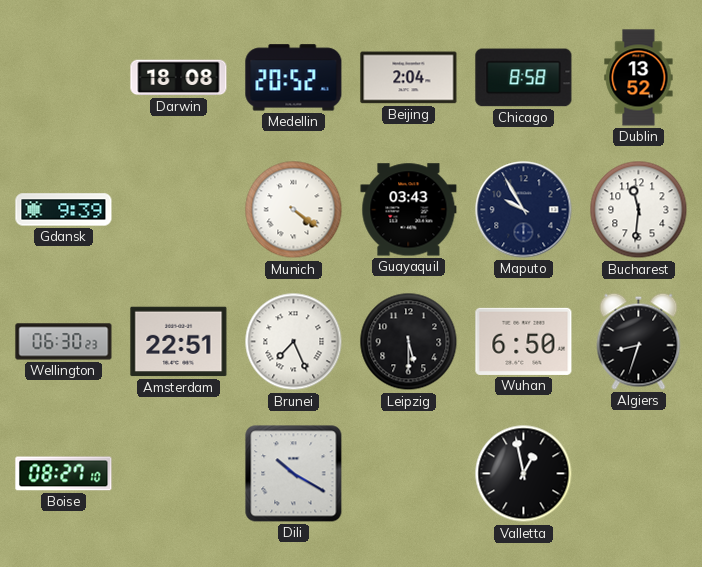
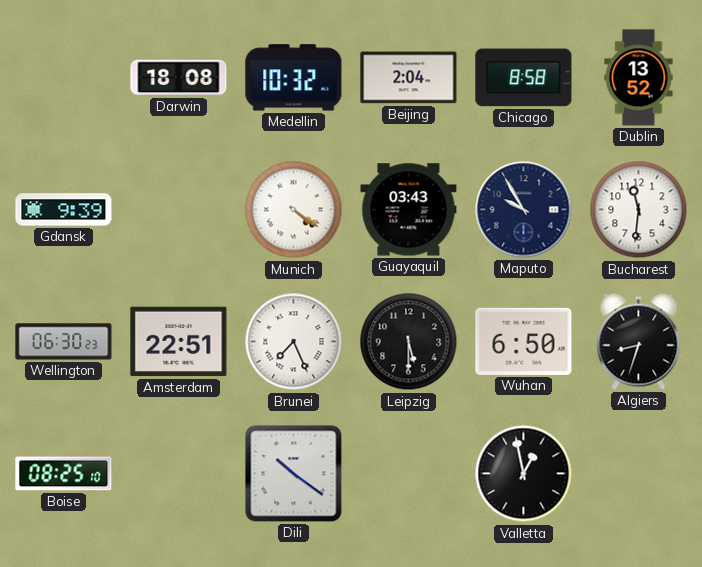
Medellin: 20:52 -> 10:32 (294, 78)
Boise: 08:27 -> 08:25 (64, 474)
Dili: 10:20 -> 10:21 (294, 474)
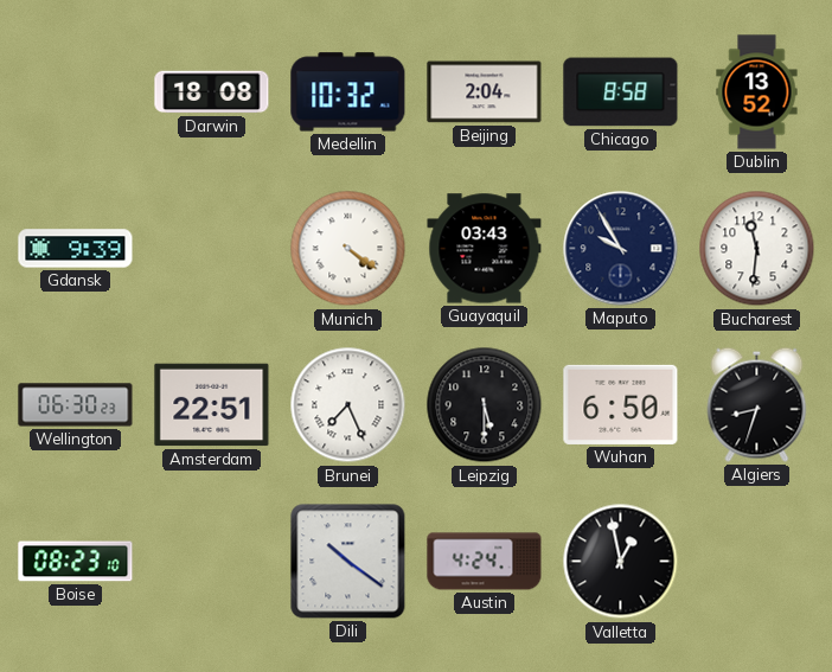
Boise: 08:25 -> 08:23 (76, 562)
Austin: none -> 4:24 (485, 562)
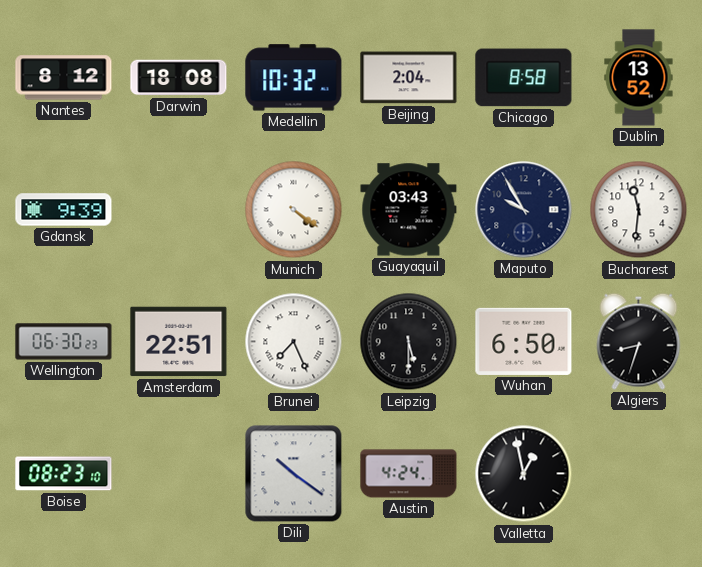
Nantes: none -> 8:12 (64, 78)
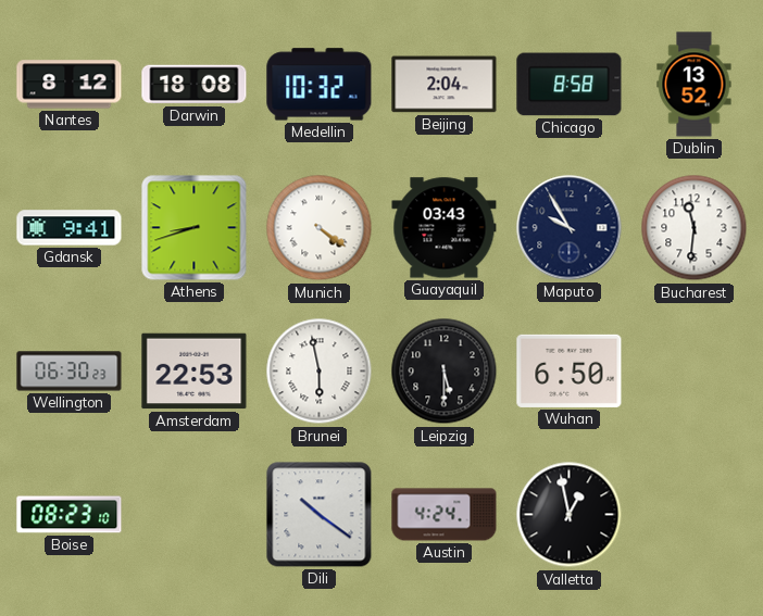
Gdansk: 9:39 -> 9:41 (70, 228)
Athens: none -> 8:42 (195, 228)
Amsterdam: 22:51 -> 22:53 (195, 372)
Brunei: 7:26 -> 5:58 (320, 372)
Algiers: 8:33 -> none (639, 341)
